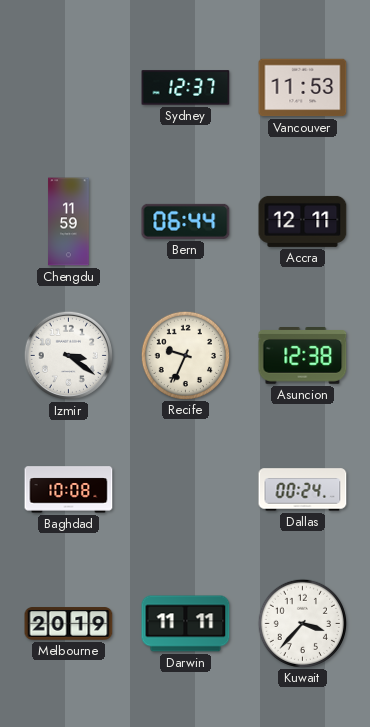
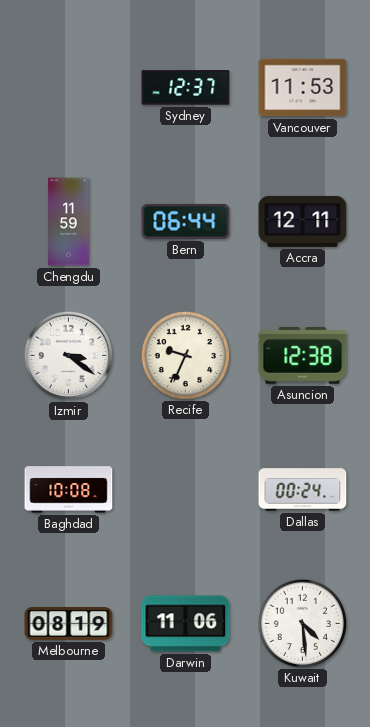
Melbourne: 20:19 -> 08:19 (69, 624)
Darwin: 11:11 -> 11:06 (186, 624)
Kuwait: 3:37 -> 4:29 (302, 623)
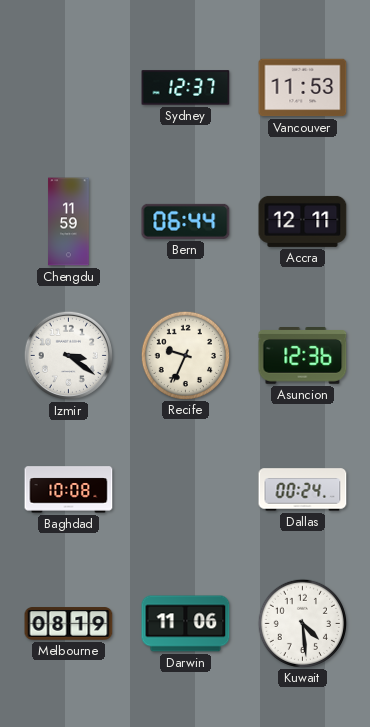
Asuncion: 12:38 -> 12:36 (303, 356)
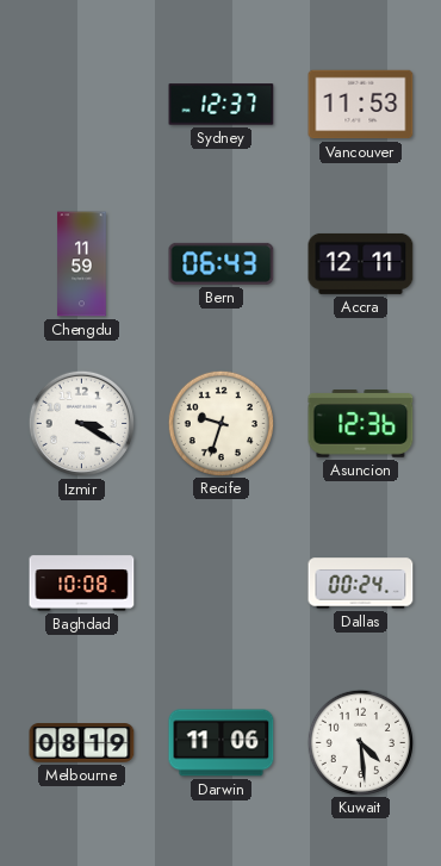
Bern: 06:44 -> 06:43 (222, 263)
Izmir: 3:21 -> 3:20 (81, 423)
Recife: 9:34 -> 9:33 (220, 423)
